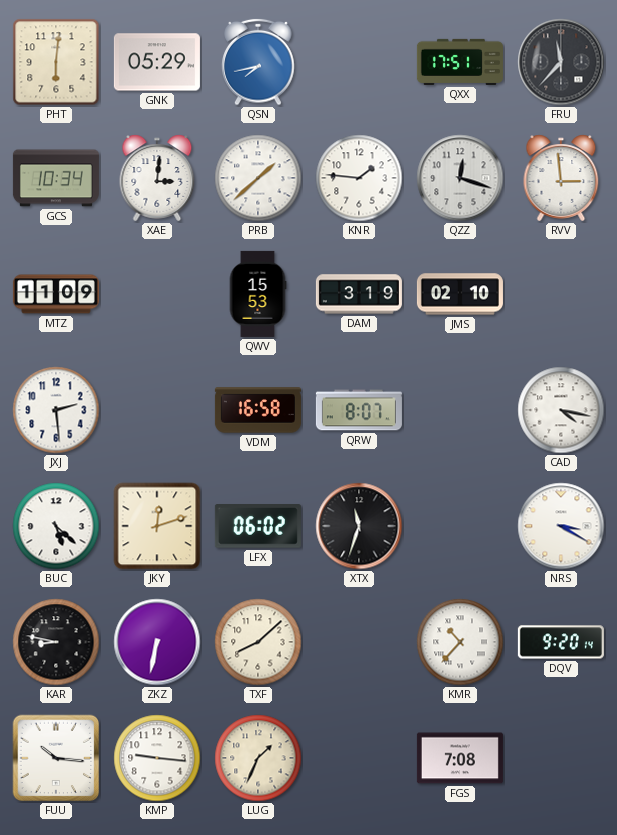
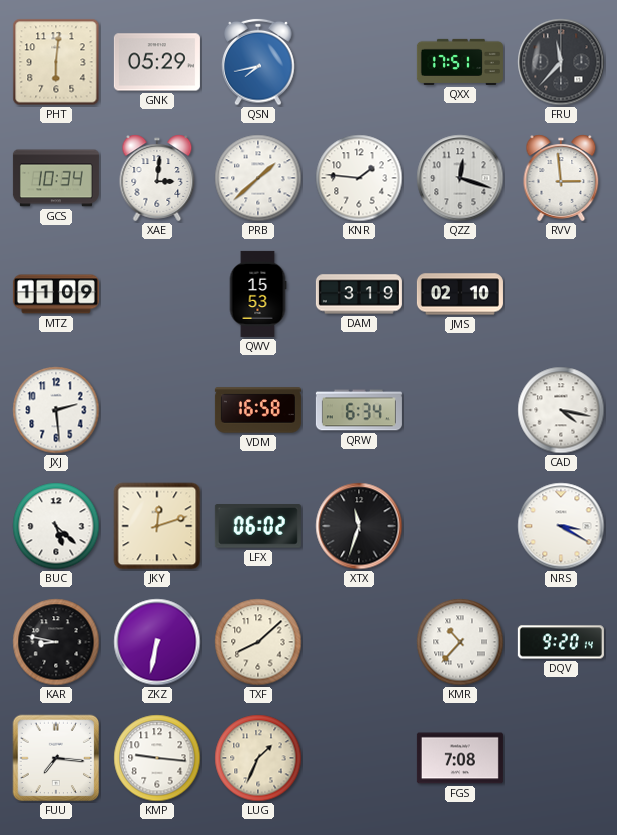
QRW: 8:07 -> 6:34 (359, 410)
FUU: 10:16 -> 7:16 (56, 758)
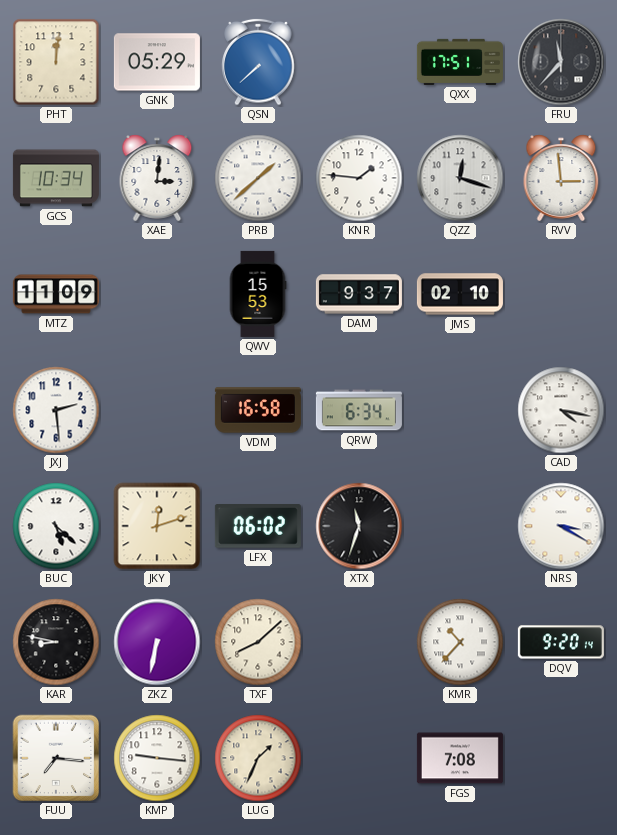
PHT: 6:01 -> 12:01 (56, 62)
QSN: 7:43 -> 7:38 (258, 62)
DAM: 3:19 -> 9:37 (359, 294)
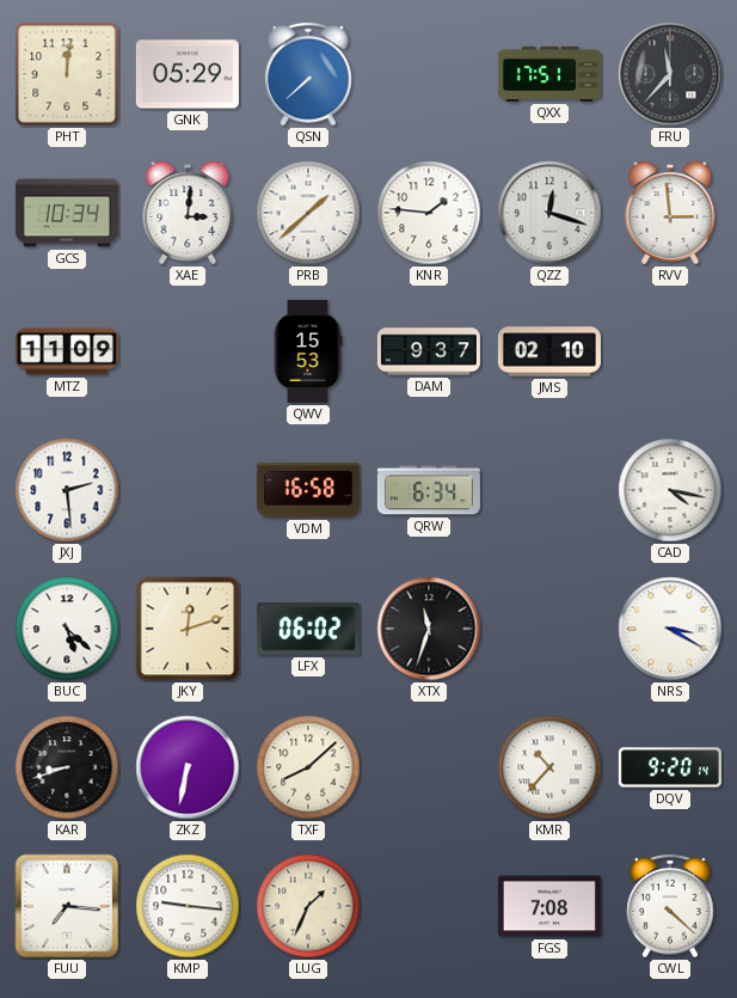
KAR: 8:47 -> 8:42 (67, 767)
CWL: none -> 4:22 (670, 906)
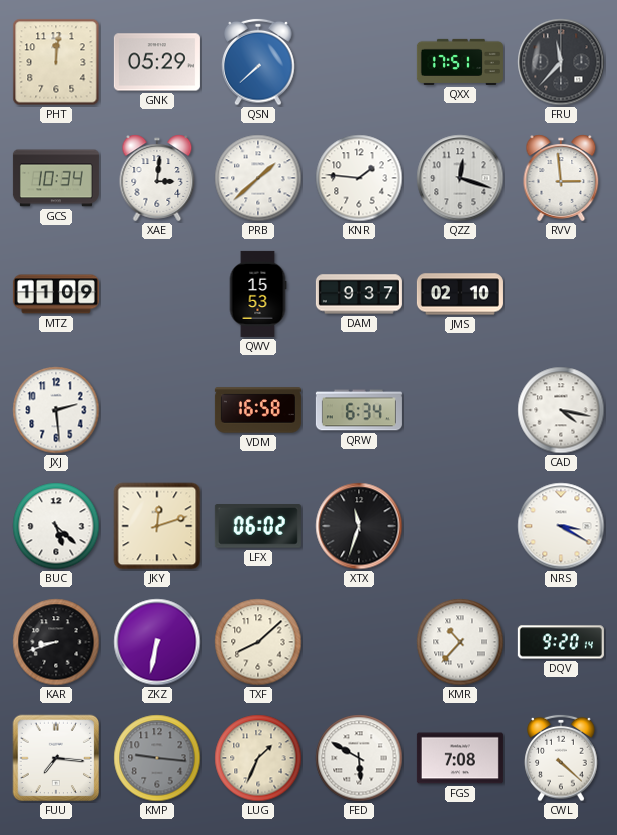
KMP dial: white -> grey (157, 758)
FED: none -> 5:50 (359, 758)
